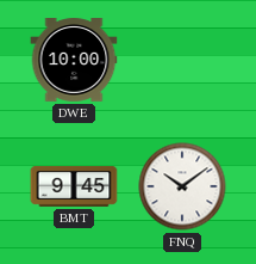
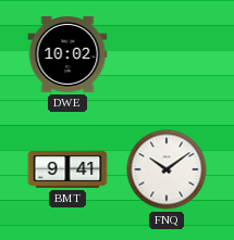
DWE: 10:00 -> 10:02 (67, 55)
BMT: 9:45 -> 9:41 (67, 169)
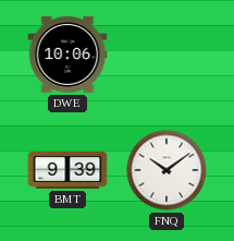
DWE: 10:02 -> 10:06 (67, 56)
BMT: 9:41 -> 9:39 (67, 170)
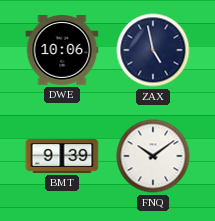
ZAX: none -> 4:58 (153, 50)
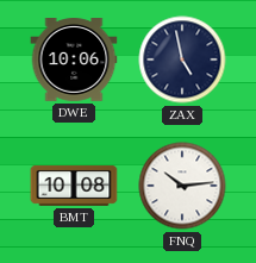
BMT: 9:39 -> 10:08 (74, 186)
FNQ: 10:09 -> 10:14 (182, 186)
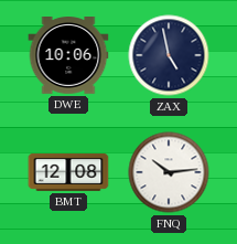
BMT: 10:08 -> 12:08 (68, 172)
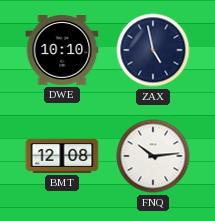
DWE: 10:06 -> 10:10 (62, 51)
